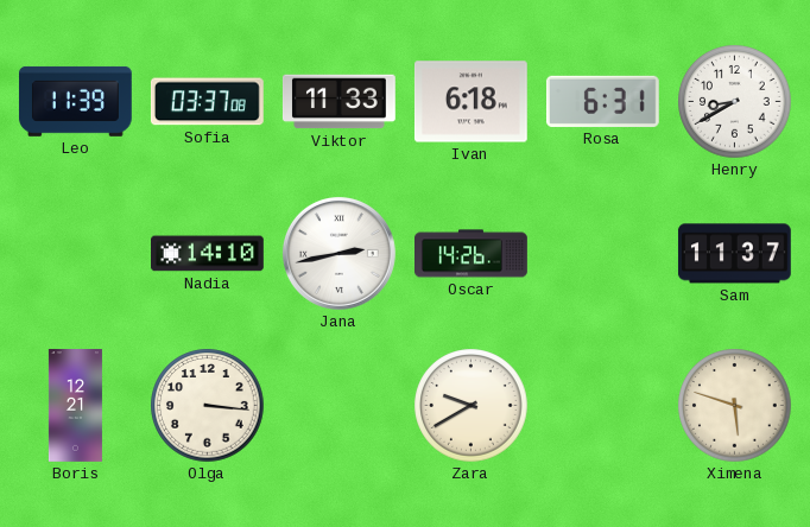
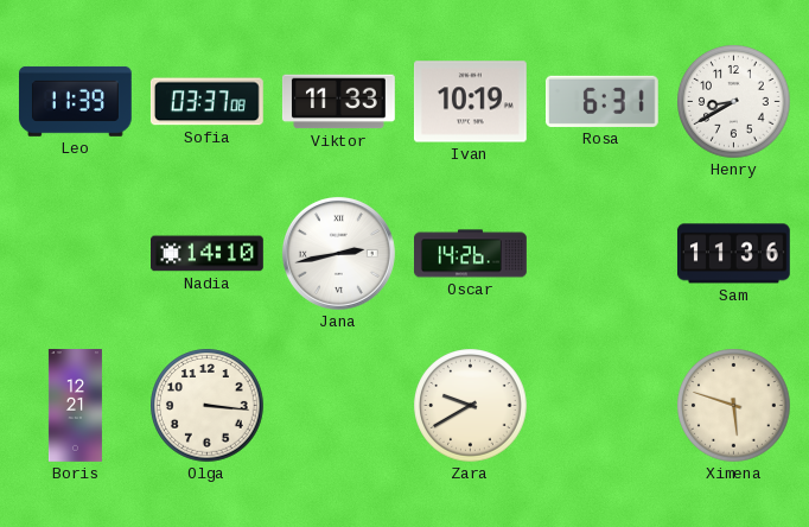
Ivan: 6:18 -> 10:19 (470, 102)
Sam: 11:37 -> 11:36 (733, 254)
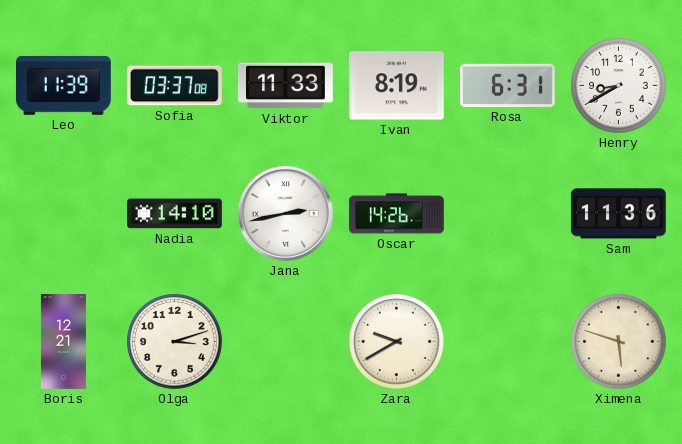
Ivan: 10:19 -> 8:19 (396, 86)
Olga: 3:16 -> 3:12 (175, 342)
